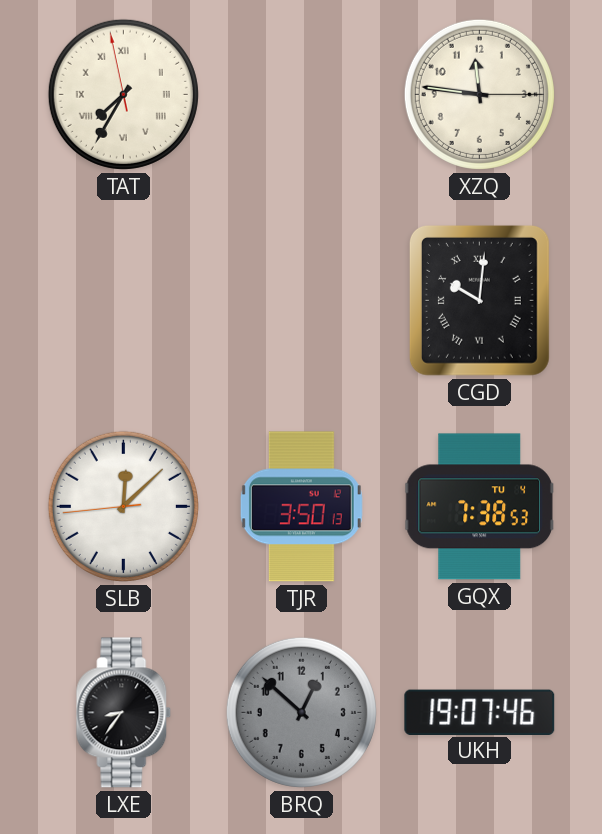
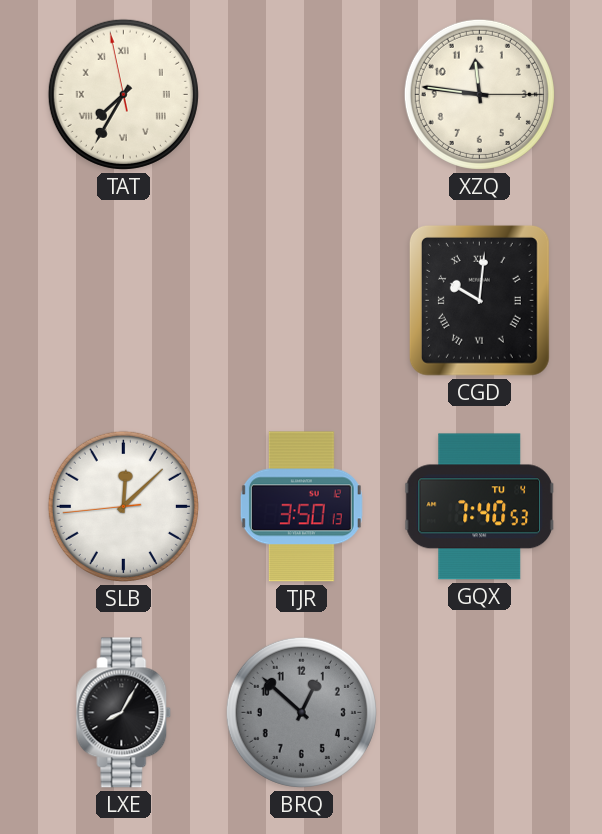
GQX: 7:38 -> 7:40 (480, 507)
LXE: 8:36 -> 8:05 (124, 713)
UKH: 19:07 -> none (480, 712)
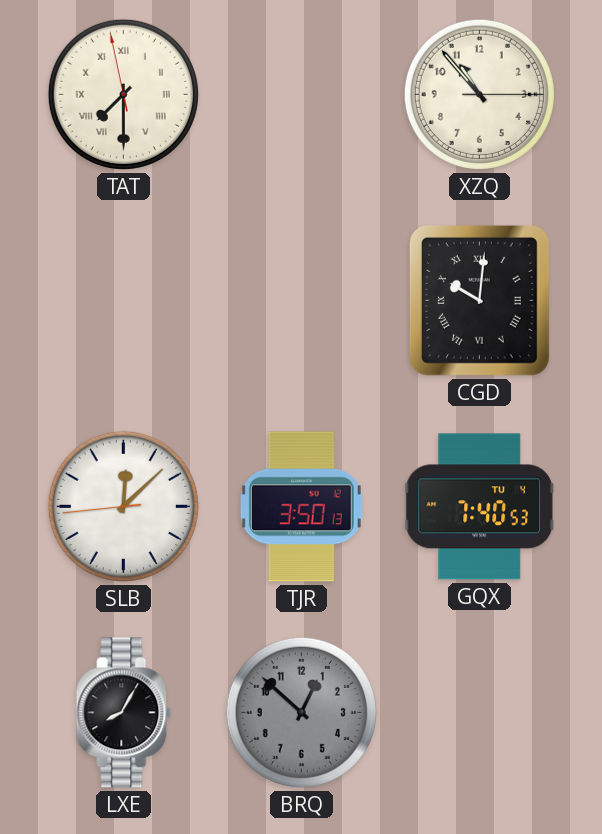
TAT: 7:34 -> 7:29 (123, 94)
XZQ: 11:46 -> 10:53 (479, 94)
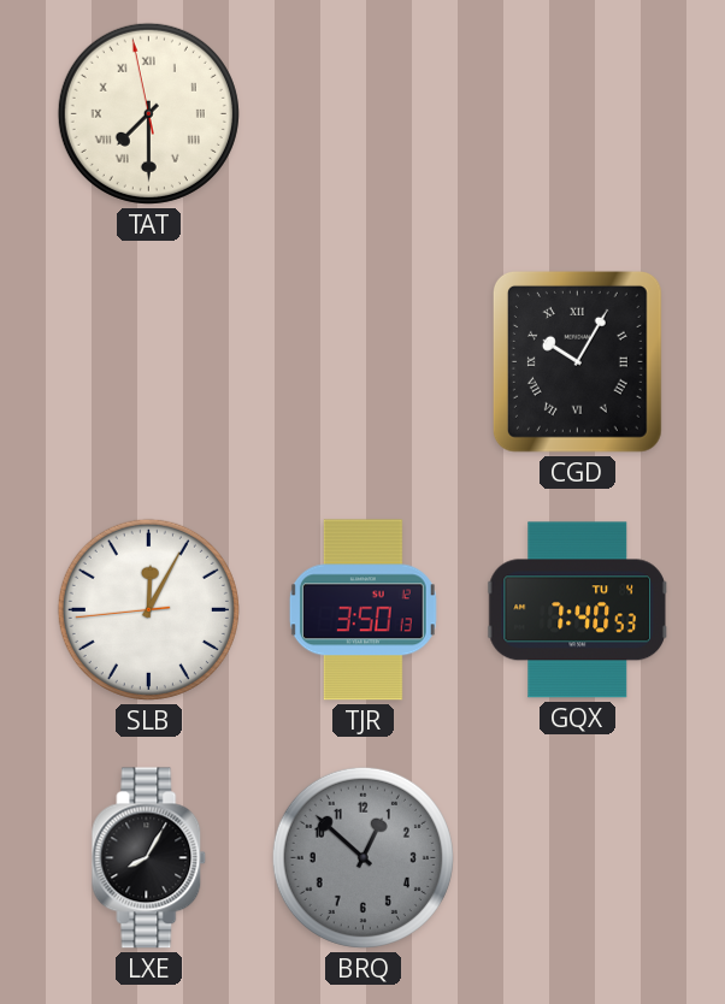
XZQ: 10:53 -> none (479, 94)
CGD: 10:01 -> 10:05 (577, 361)
SLB: 12:07 -> 12:04 (148, 609)
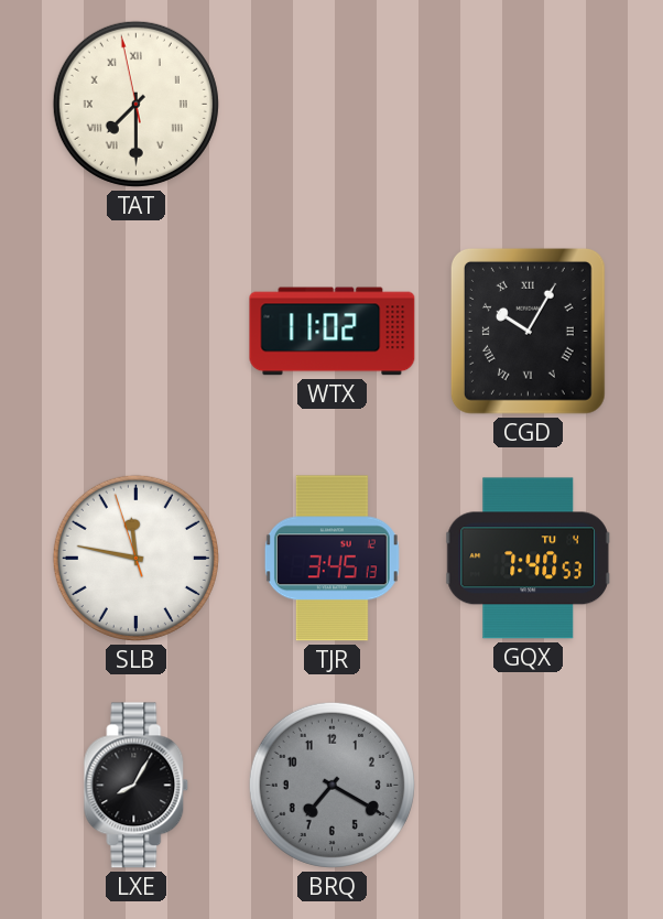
WTX: none -> 11:02 (333, 332)
SLB: 12:04 -> 11:46 (135, 558)
TJR: 3:50 -> 3:45 (331, 559)
BRQ: 12:52 -> 7:20 (331, 785)
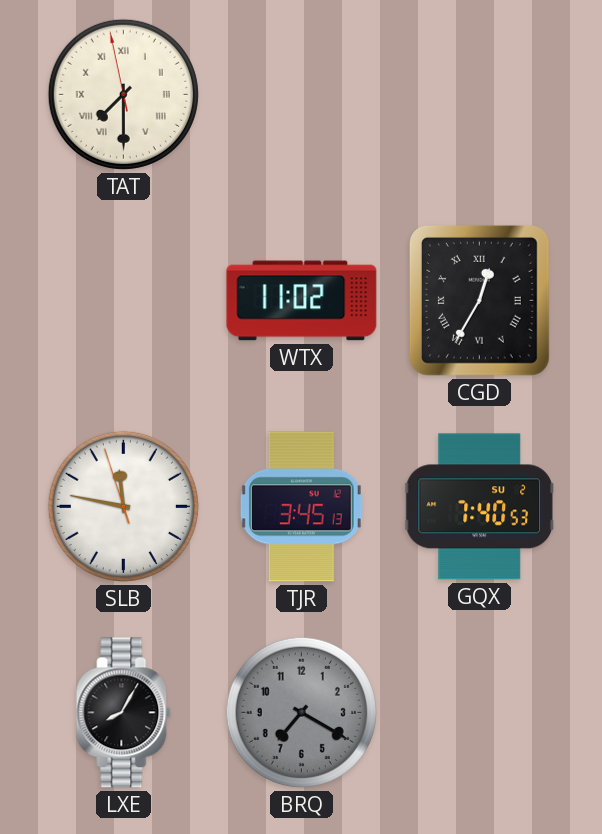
CGD: 10:05 -> 12:35 (479, 300)
GQX date: TU 4 -> SU 2 (480, 507)
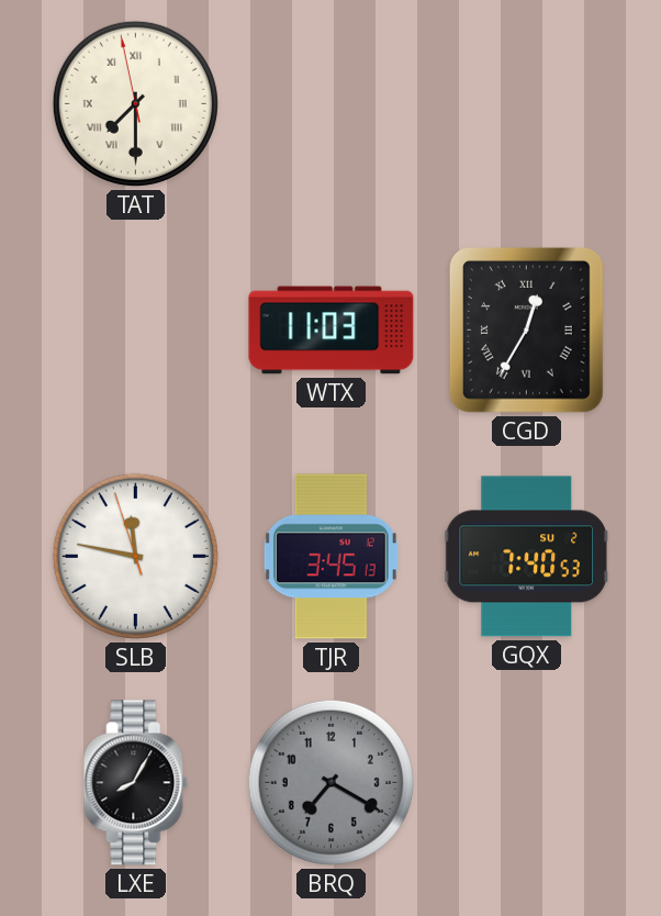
WTX: 11:02 -> 11:03 (332, 331)
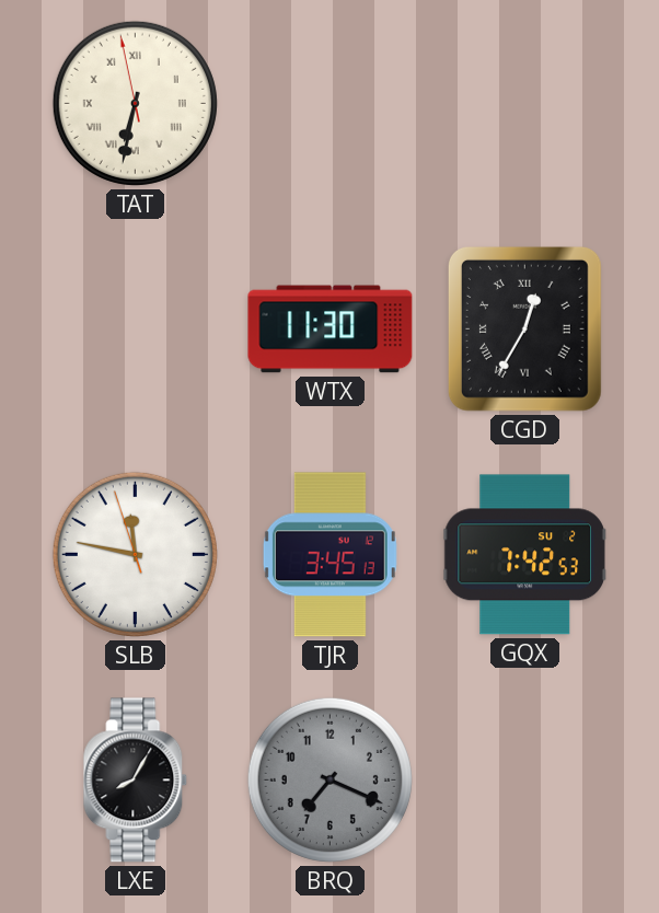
TAT: 7:29 -> 6:31 (135, 103)
WTX: 11:03 -> 11:30 (331, 330)
GQX: 7:40 -> 7:42 (525, 555)
BRQ: 7:20 -> 7:19 (329, 779)
